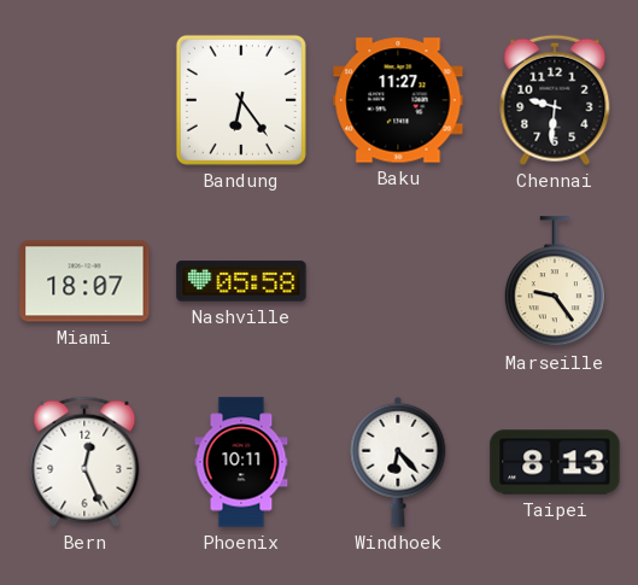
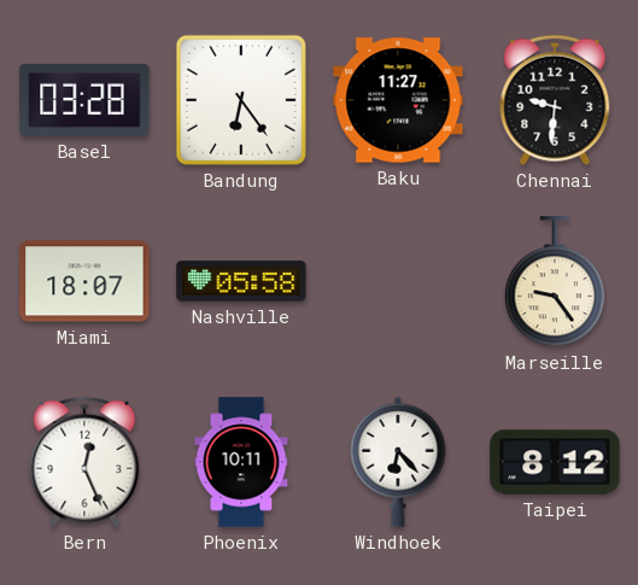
Basel: none -> 03:28 (84, 100)
Taipei: 8:13 -> 8:12 (555, 462)
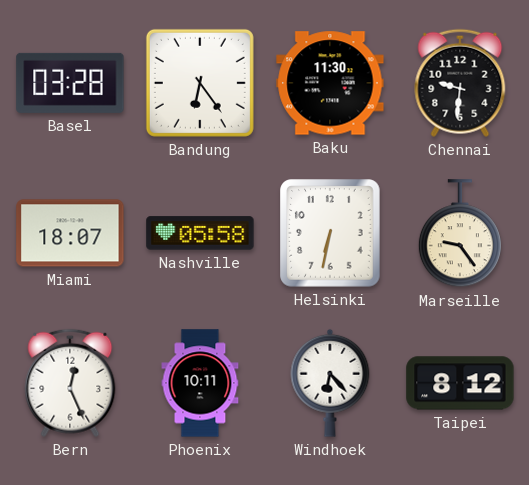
Baku: 11:27 -> 11:30 (330, 83)
Helsinki: none -> 6:32 (330, 233)
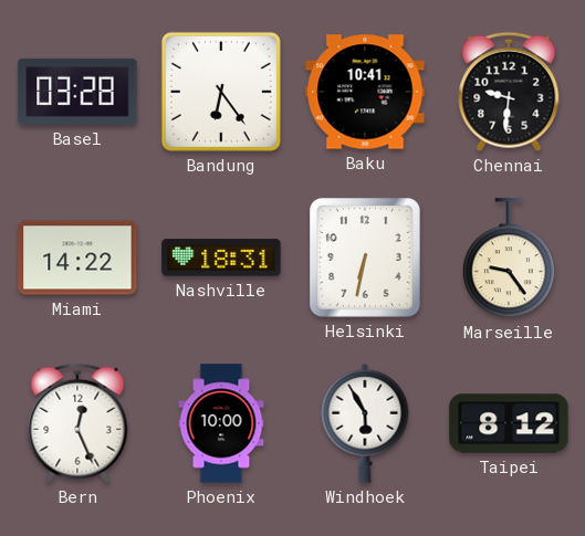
Baku: 11:30 -> 10:41 (365, 92)
Miami: 18:07 -> 14:22 (77, 258)
Nashville: 05:58 -> 18:31 (221, 258)
Phoenix: 10:11 -> 10:00 (221, 423)
Windhoek: 6:23 -> 5:55 (365, 423)
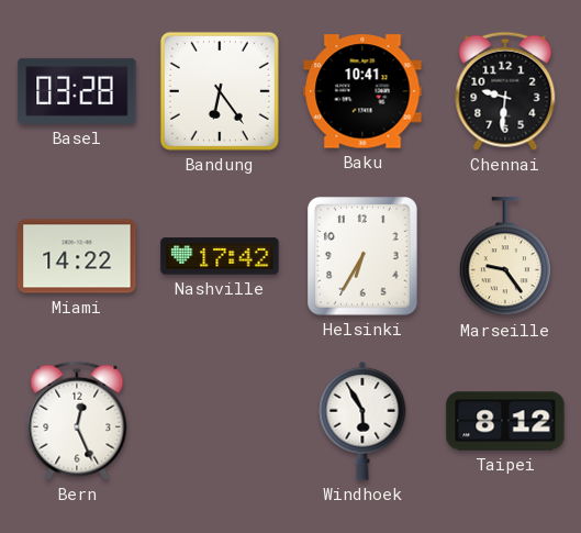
Nashville: 18:31 -> 17:42 (220, 256)
Helsinki: 6:32 -> 6:35 (362, 256)
Phoenix: 10:00 -> none (221, 423)
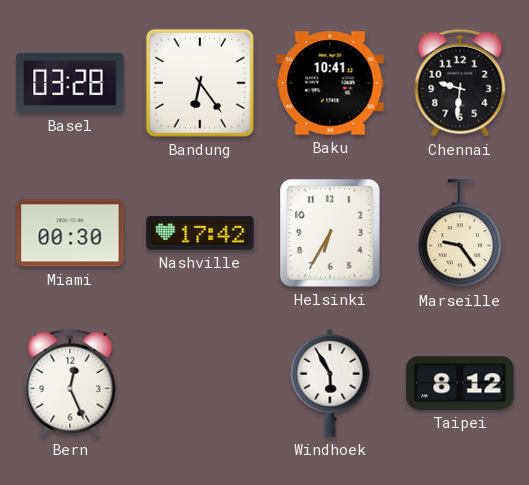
Miami: 14:22 -> 00:30 (70, 233)
